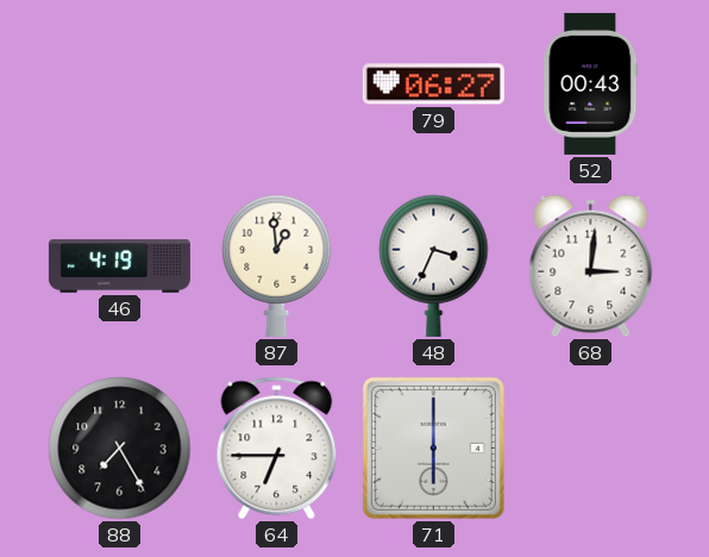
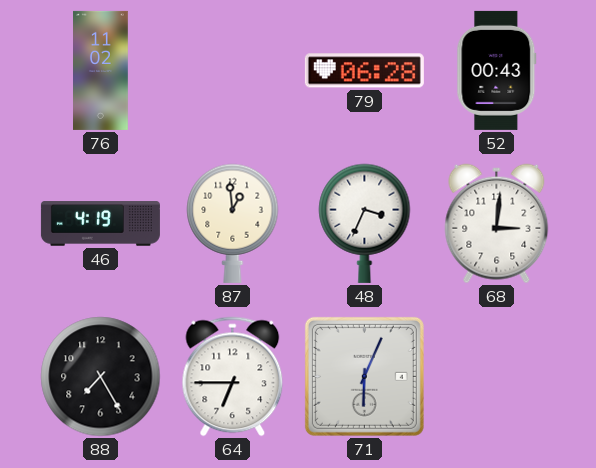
76: none -> 11:02 (101, 70)
79: 06:27 -> 06:28 (364, 71)
71: 6:00 -> 6:04 (364, 376)
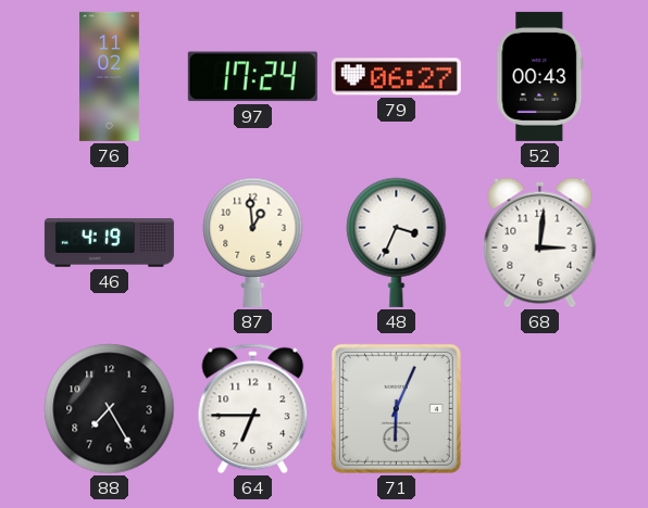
97: none -> 17:24 (252, 77)
79: 06:28 -> 06:27 (396, 77)
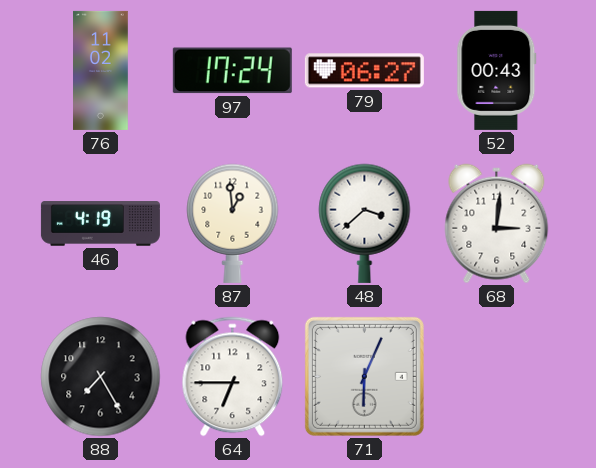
48: 3:34 -> 3:38 (365, 223)
